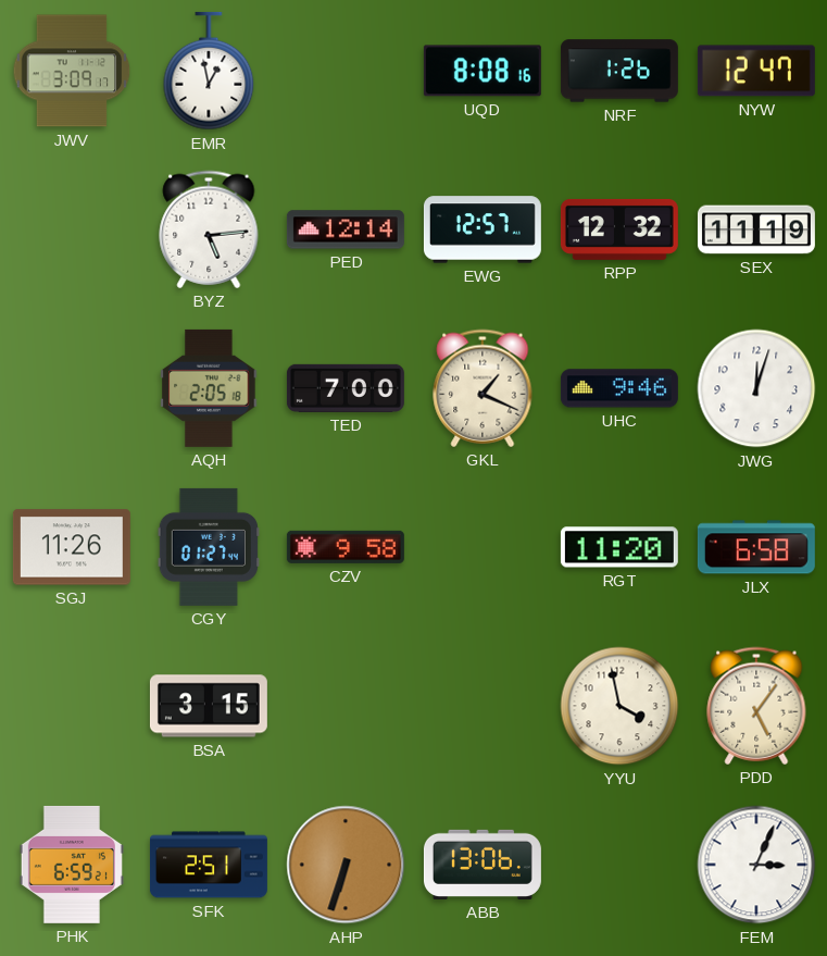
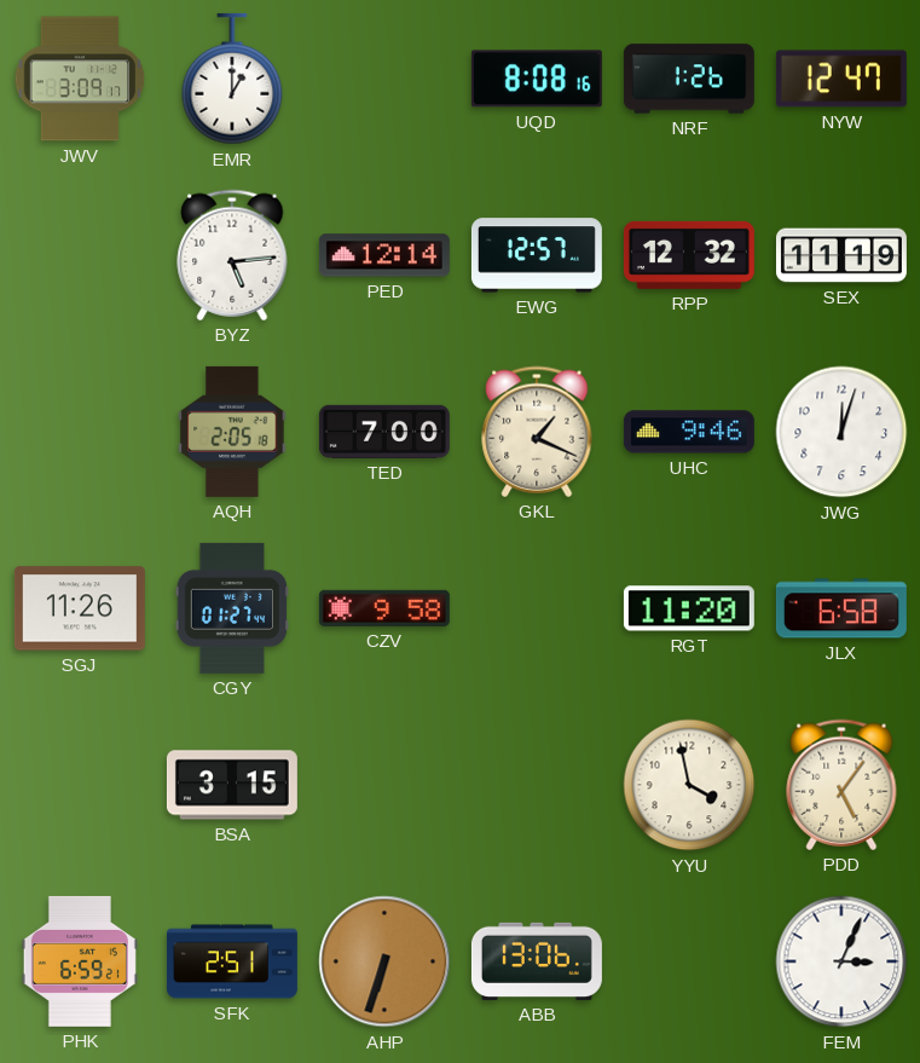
EMR: 12:58 -> 1:00 (232, 79)
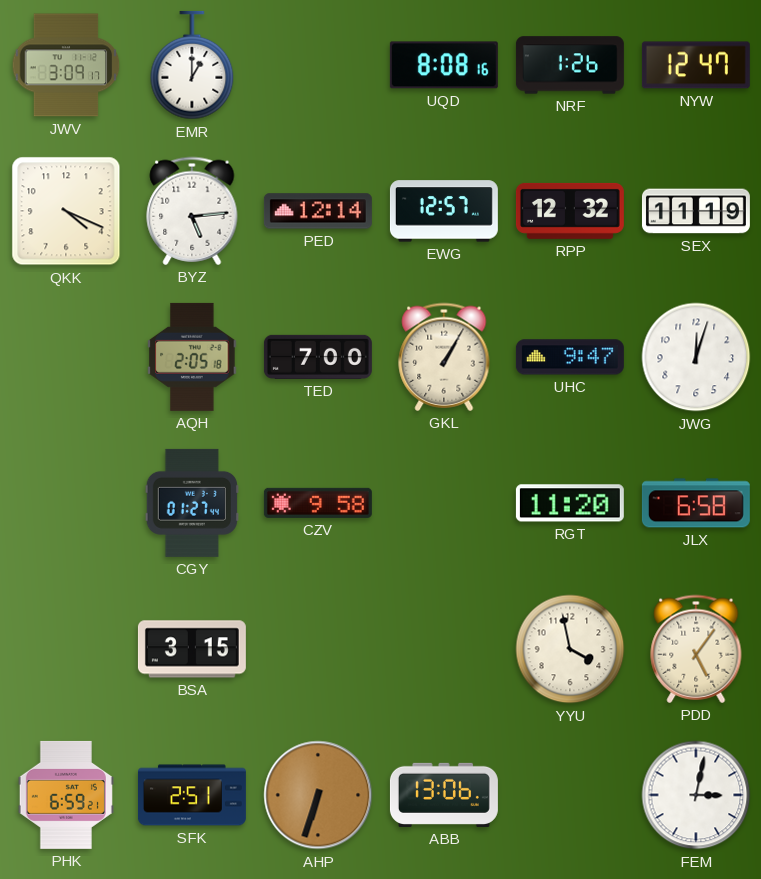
QKK: none -> 4:19 (66, 211)
GKL: 1:19 -> 1:05 (444, 357)
UHC: 9:46 -> 9:47 (570, 357)
SGJ: 11:26 -> none (80, 608)
FEM: 3:04 -> 3:02 (696, 795)
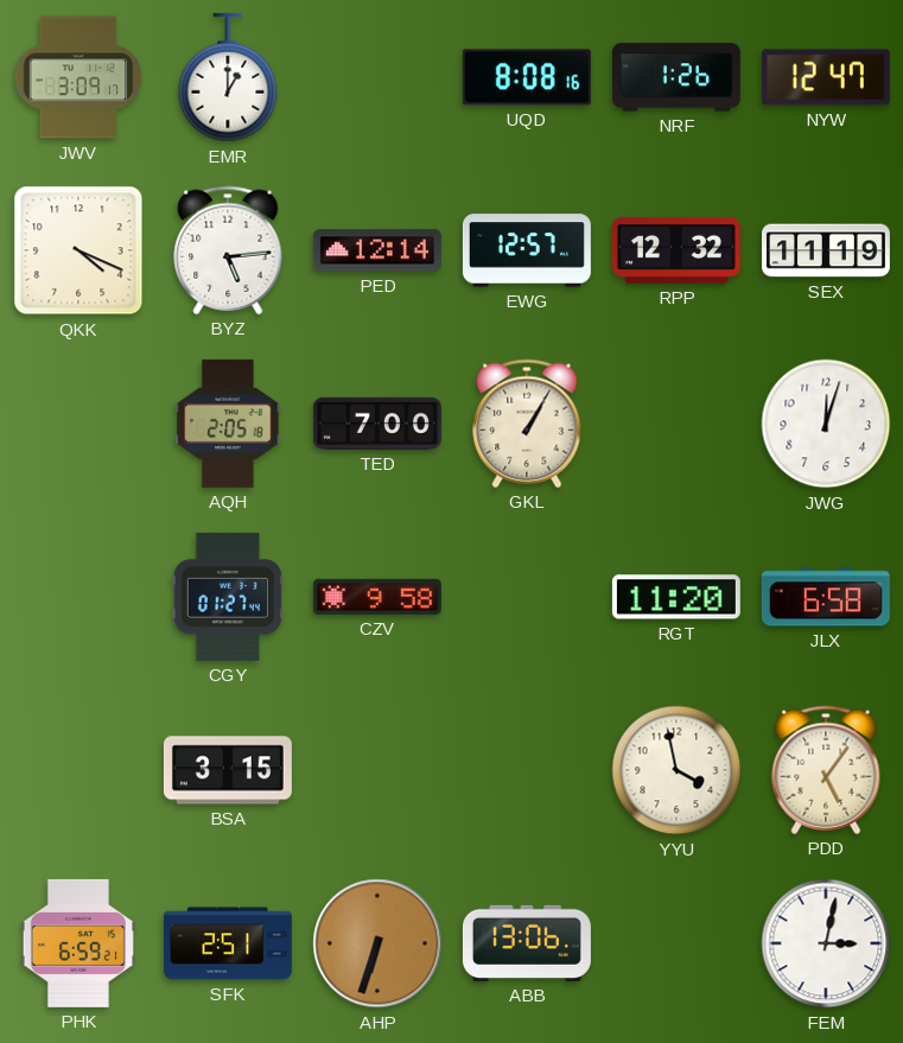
UHC: 9:47 -> none (570, 357)
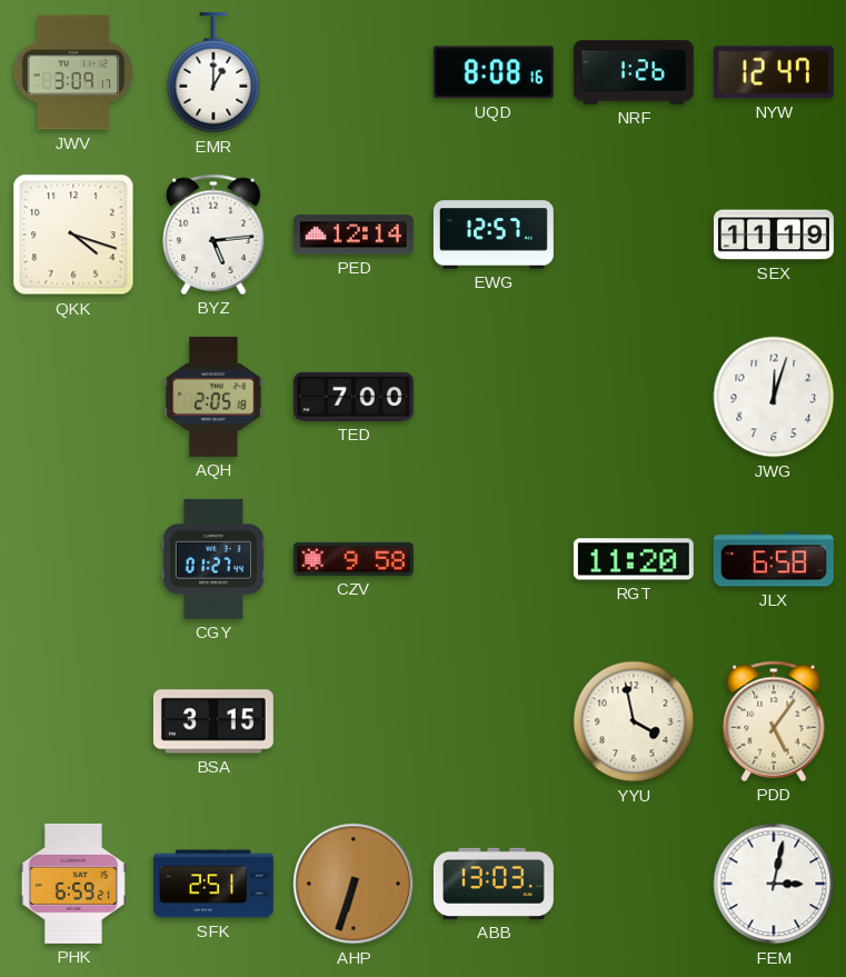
QKK: 4:19 -> 4:18 (73, 235)
RPP: 12:32 -> none (676, 250)
GKL: 1:05 -> none (527, 424)
ABB: 13:06 -> 13:03 (494, 884)
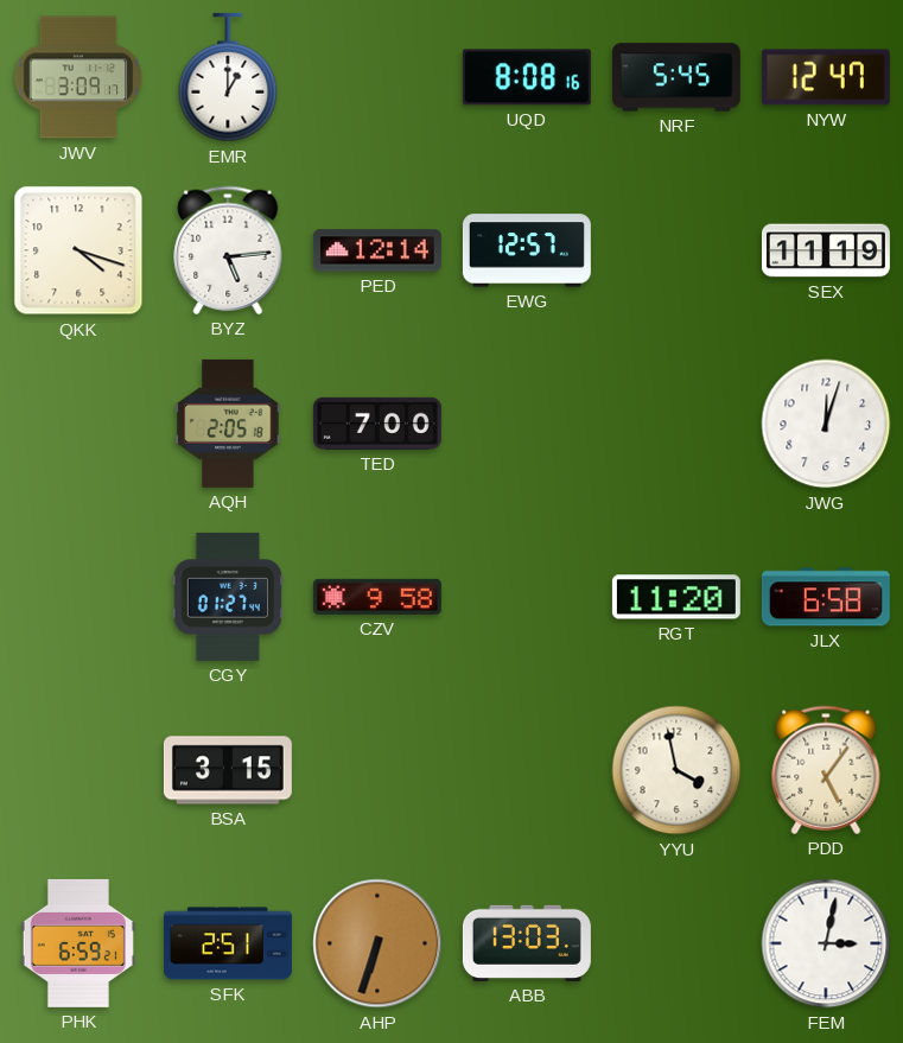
NRF: 1:26 -> 5:45 (676, 77)
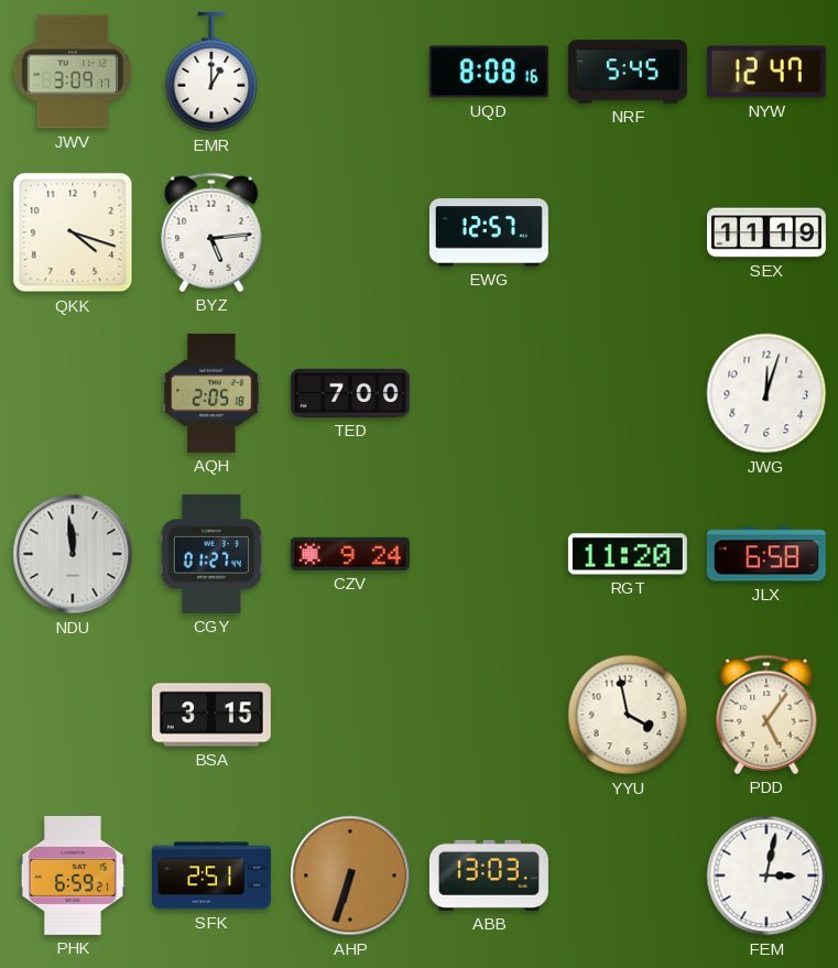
PED: 12:14 -> none (377, 250)
NDU: none -> 11:59 (73, 554)
CZV: 9:58 -> 9:24 (350, 554)
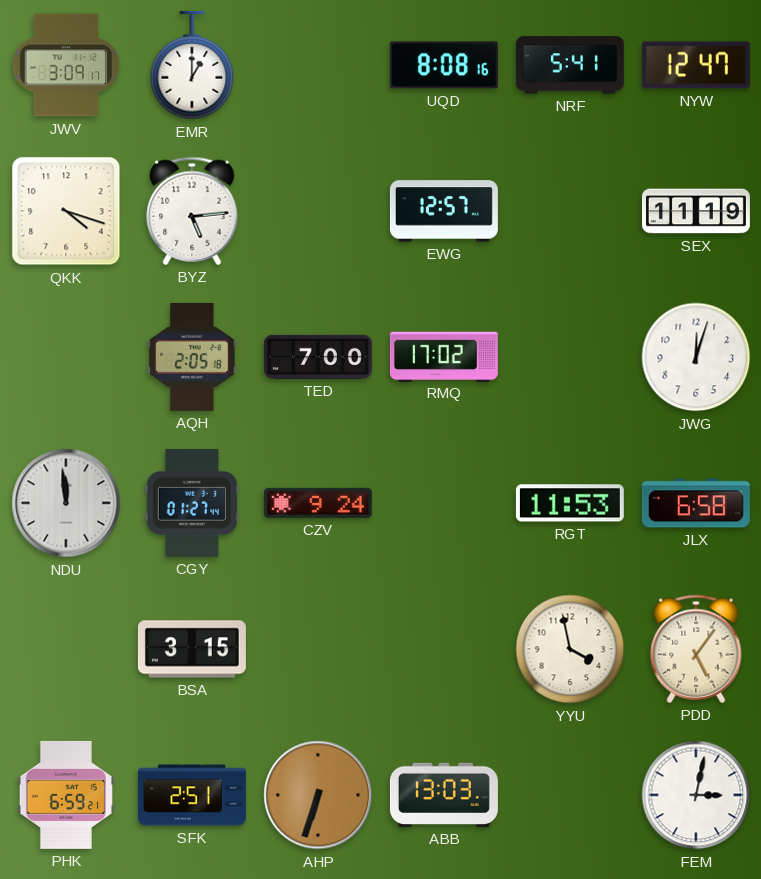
NRF: 5:45 -> 5:41 (570, 65)
RMQ: none -> 17:02 (444, 356)
RGT: 11:20 -> 11:53 (570, 503)
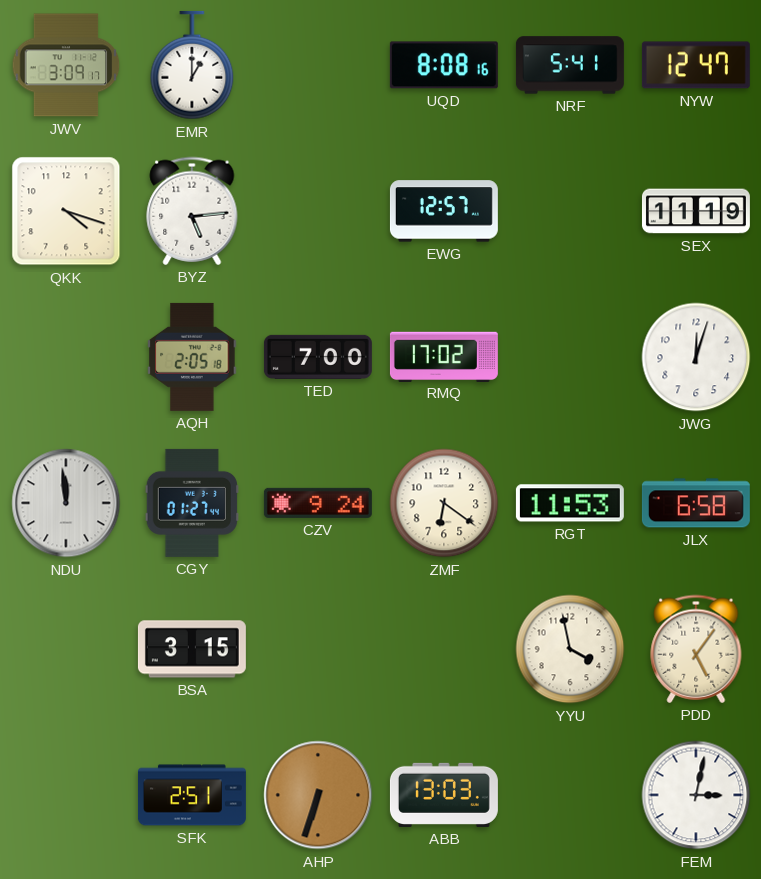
ZMF: none -> 6:21 (444, 503)
PHK: 6:59 -> none (66, 795)
